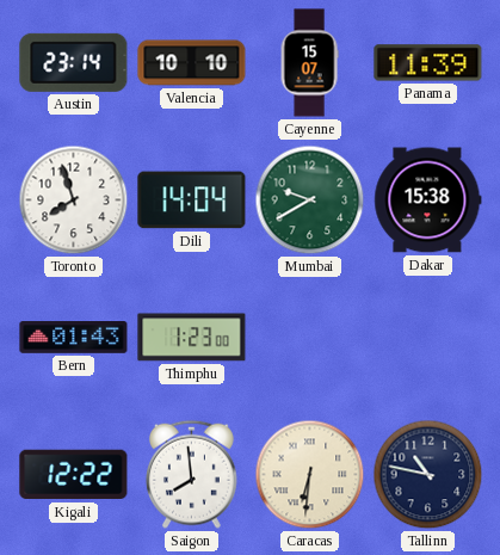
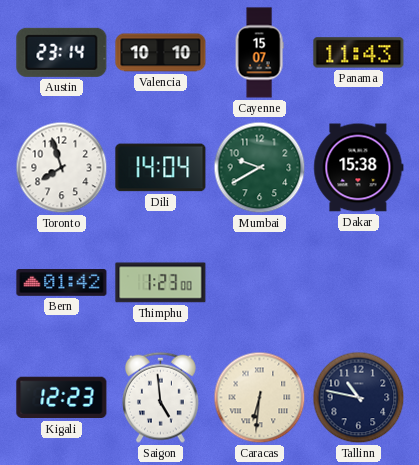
Panama: 11:39 -> 11:43 (359, 53)
Bern: 01:43 -> 01:42 (62, 283)
Kigali: 12:22 -> 12:23 (62, 398)
Saigon: 7:59 -> 4:59 (161, 397)
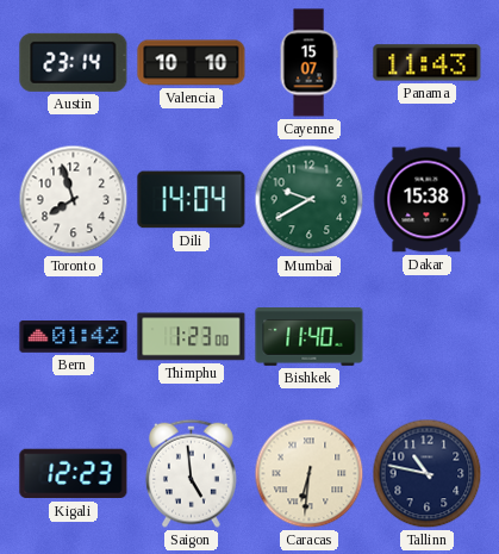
Bishkek: none -> 11:40 (310, 337)
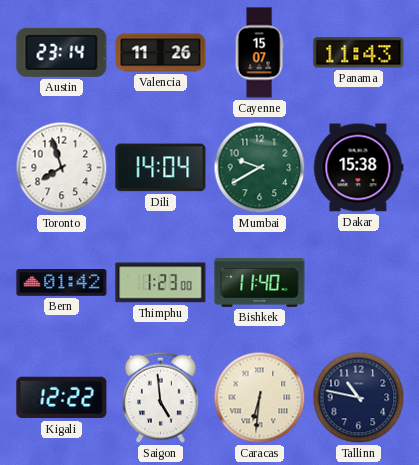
Valencia: 10:10 -> 11:26 (161, 53)
Kigali: 12:23 -> 12:22 (62, 398)
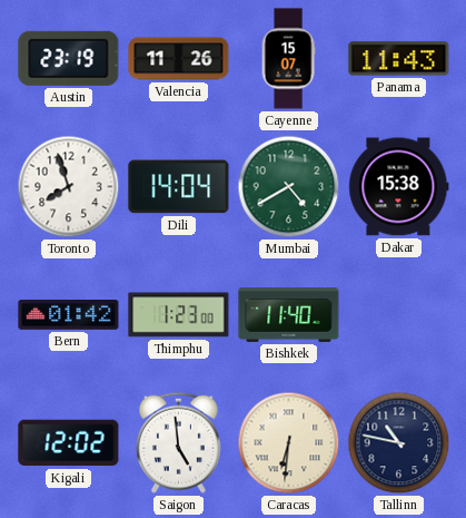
Austin: 23:14 -> 23:19 (69, 58)
Mumbai: 9:40 -> 4:40 (289, 187)
Kigali: 12:22 -> 12:02 (69, 443)
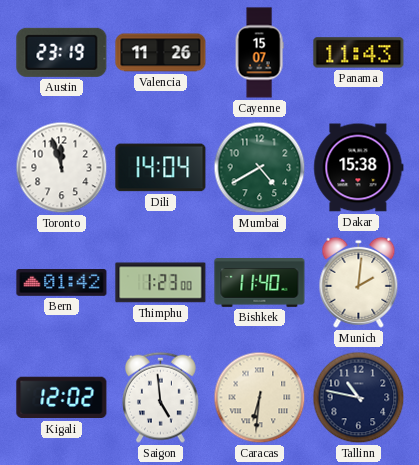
Toronto: 7:57 -> 11:57 (62, 168)
Munich: none -> 2:01 (359, 282)
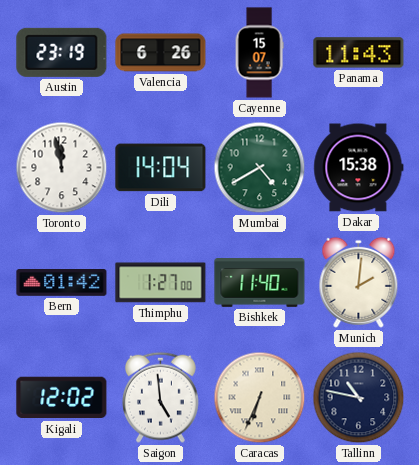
Valencia: 11:26 -> 6:26 (161, 53)
Toronto: 11:57 -> 11:58 (62, 168)
Thimphu: 1:23 -> 1:27 (161, 283)
Caracas: 6:31 -> 6:34 (260, 398)
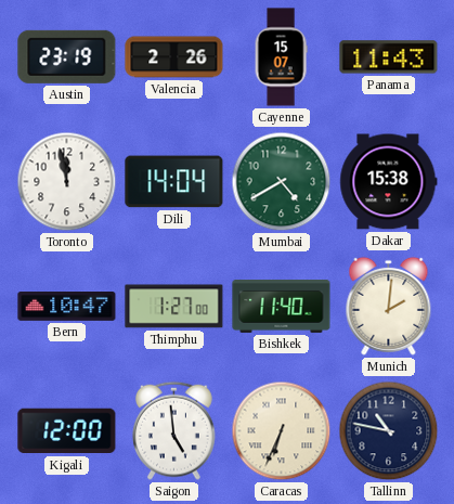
Valencia: 6:26 -> 2:26 (174, 57)
Bern: 01:42 -> 10:47 (67, 307)
Kigali: 12:02 -> 12:00 (67, 431)
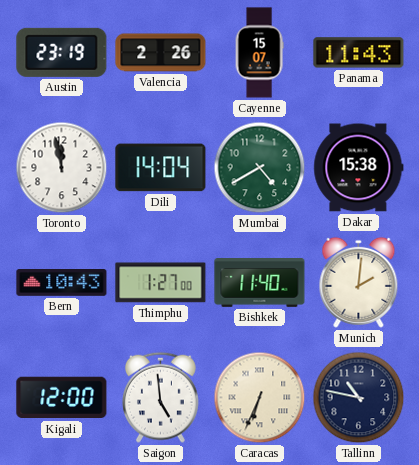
Bern: 10:47 -> 10:43 (62, 283)
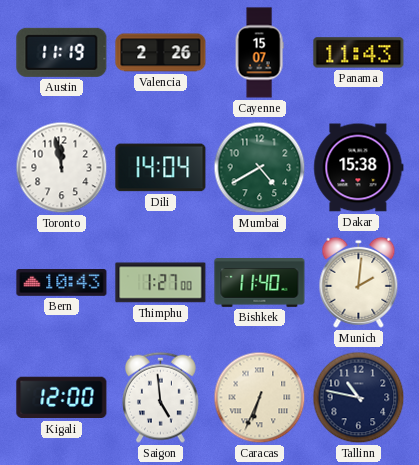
Austin: 23:19 -> 11:19 (62, 52)
